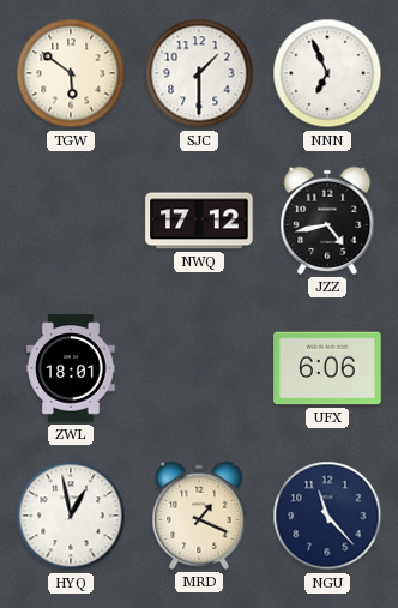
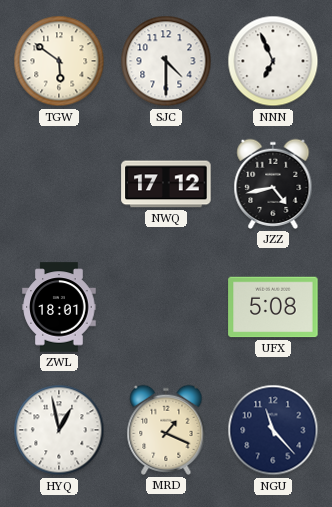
SJC: 1:30 -> 4:30 (166, 61)
UFX: 6:06 -> 5:08 (273, 307)
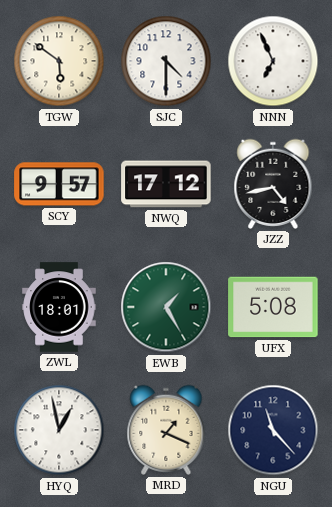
SCY: none -> 9:57 (59, 184)
EWB: none -> 1:25 (166, 307)
